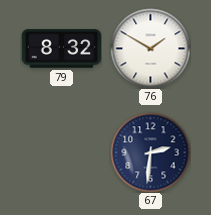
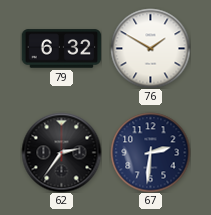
79: 8:32 -> 6:32 (61, 49)
62: none -> 2:36 (61, 152)
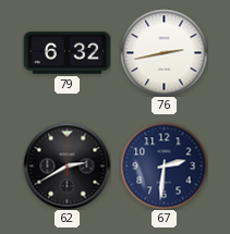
76: 1:50 -> 2:43 (164, 52)
62: 2:36 -> 2:40 (66, 165)
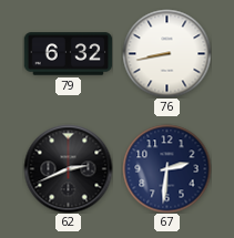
76: 2:43 -> 8:43 (166, 53)
62: 2:40 -> 2:41 (68, 168)
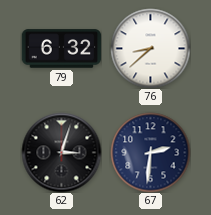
76: 8:43 -> 8:38 (150, 48)
62: 2:41 -> 3:03 (61, 152)
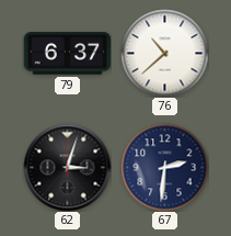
79: 6:32 -> 6:37 (67, 54)
76: 8:38 -> 10:38 (164, 53)
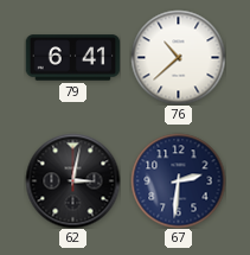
79: 6:37 -> 6:41 (72, 58)
62: 3:03 -> 3:02 (72, 180)
